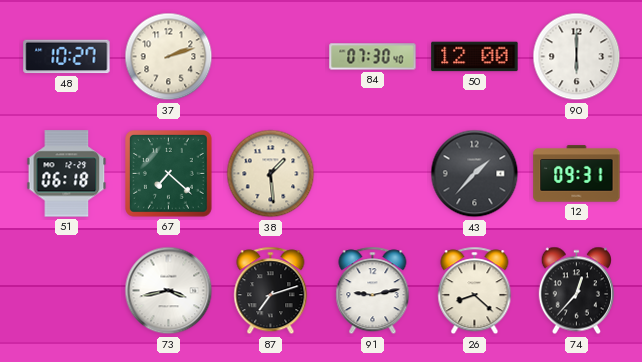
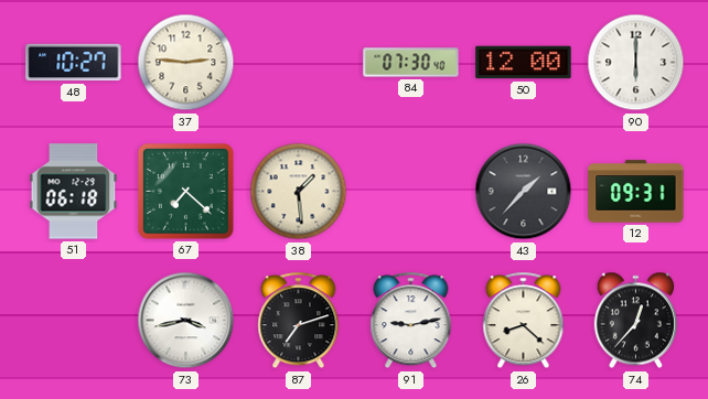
37: 2:12 -> 2:46 (186, 63)
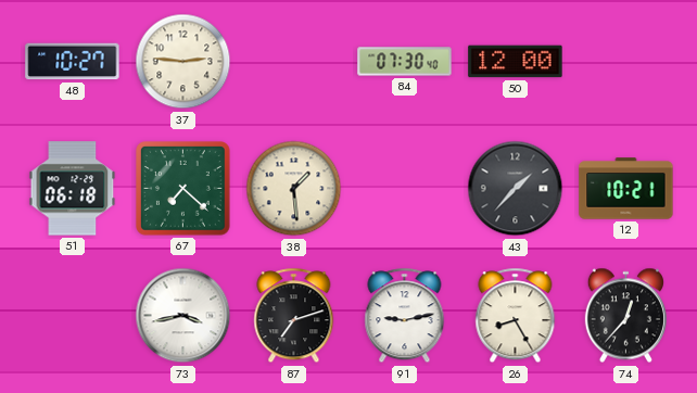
90: 6:00 -> none (636, 63)
12: 09:31 -> 10:21 (626, 189)
26: 8:22 -> 8:25 (516, 316)
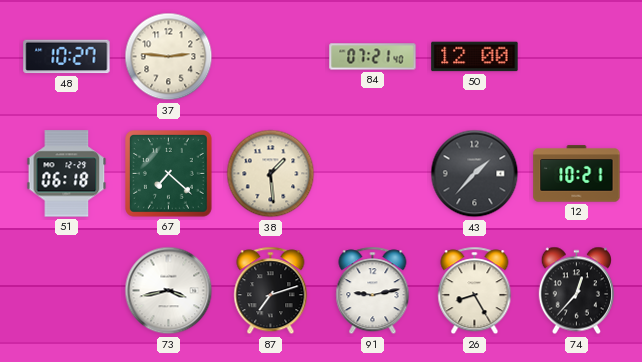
84: 07:30 -> 07:21 (373, 57)
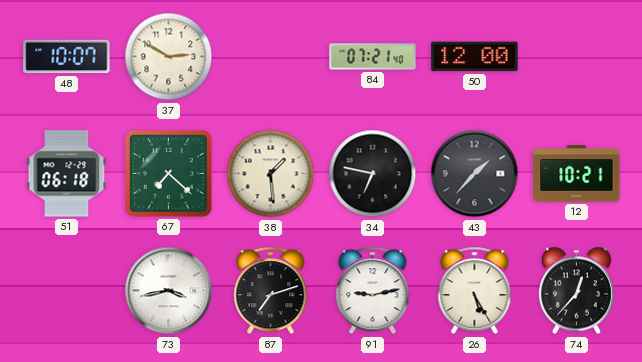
48: 10:27 -> 10:07 (67, 57)
37: 2:46 -> 2:50 (169, 57)
34: none -> 6:47 (373, 174)
26: 8:25 -> 5:25 (475, 291)
